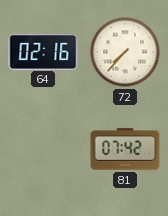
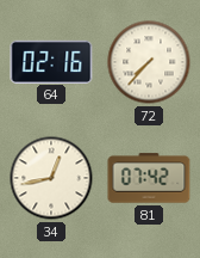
34: none -> 12:43 (51, 178)
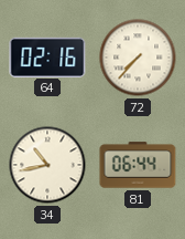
34: 12:43 -> 10:43 (47, 165)
81: 07:42 -> 06:44 (138, 165)
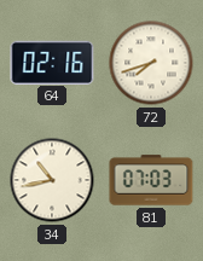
72: 7:37 -> 7:42 (151, 63)
81: 06:44 -> 07:03 (151, 180)
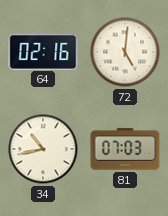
72: 7:42 -> 5:01 (125, 52)
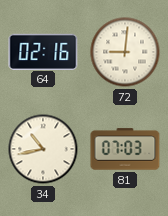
72: 5:01 -> 9:01 (125, 52)
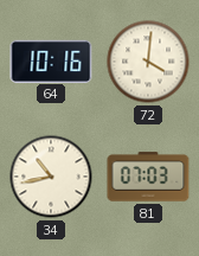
64: 02:16 -> 10:16 (51, 60)
72: 9:01 -> 4:01 (148, 62)
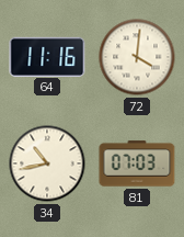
64: 10:16 -> 11:16 (47, 56)
